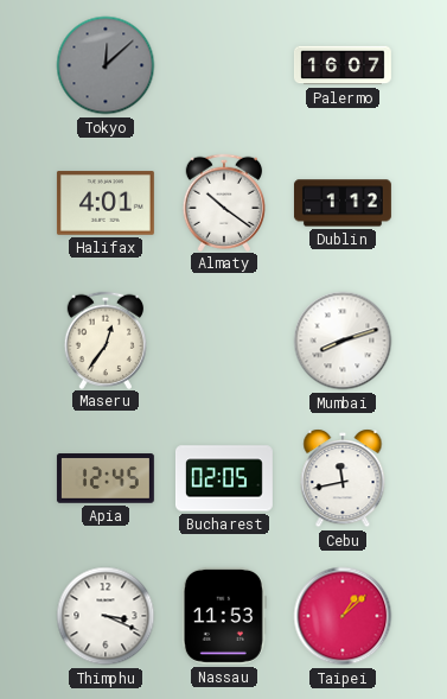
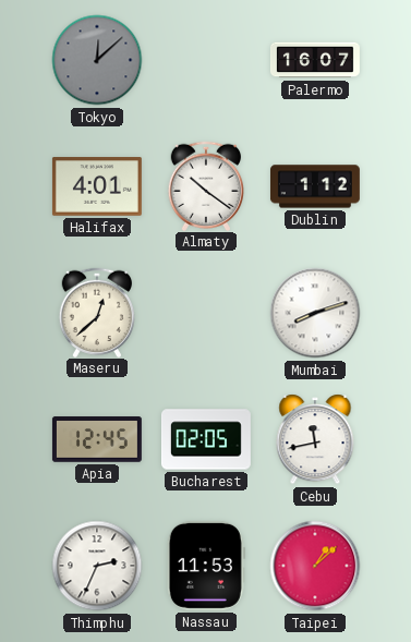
Maseru: 12:36 -> 12:38 (96, 312)
Thimphu: 3:19 -> 2:34 (97, 566)
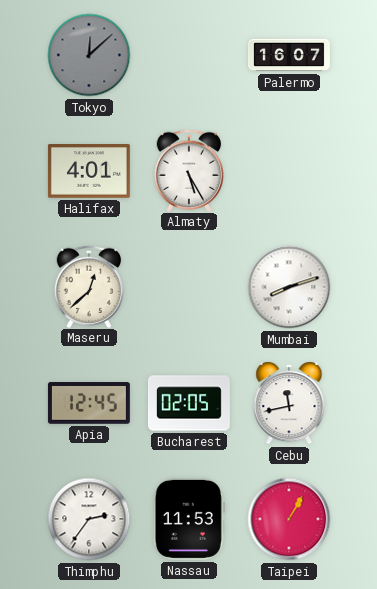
Almaty: 10:21 -> 5:25 (188, 170)
Dublin: 1:12 -> none (315, 186)
Thimphu: 2:34 -> 2:36 (89, 519)
Taipei: 1:08 -> 1:05 (289, 519)
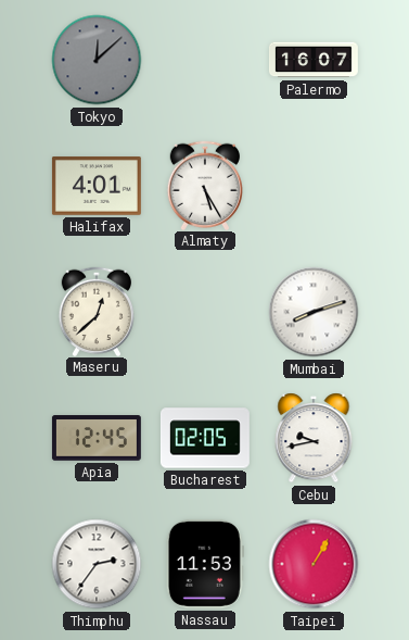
Cebu: 11:43 -> 9:43 (314, 438)
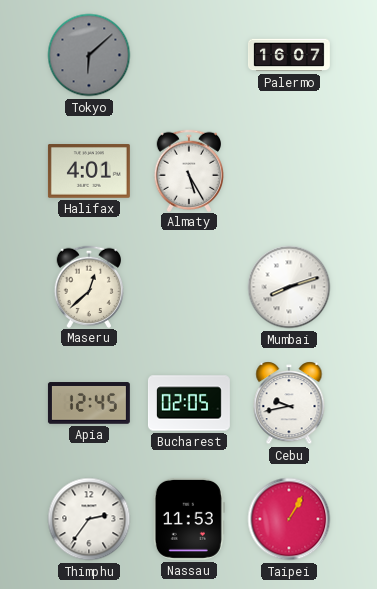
Tokyo: 12:08 -> 6:08 (89, 55)
